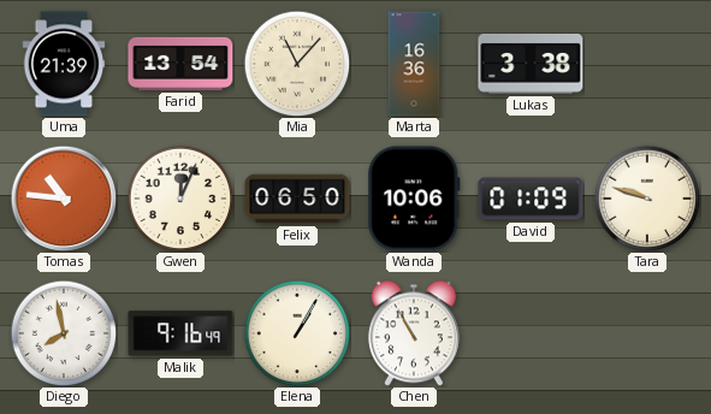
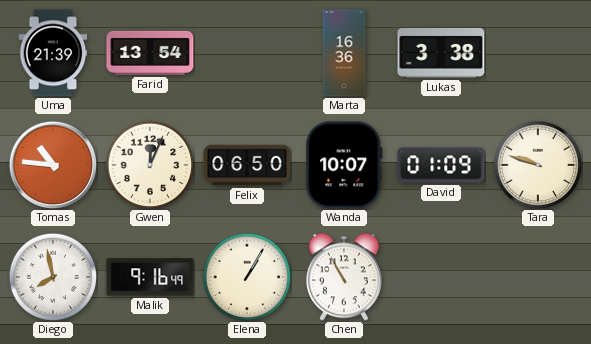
Mia: 11:07 -> none (297, 64)
Wanda: 10:06 -> 10:07 (344, 165)
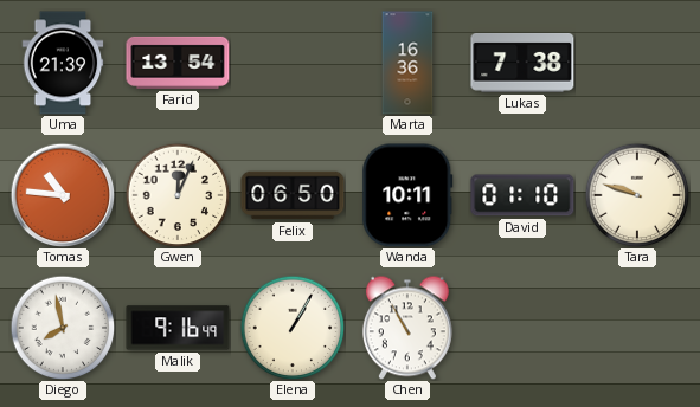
Lukas: 3:38 -> 7:38 (522, 63)
Wanda: 10:07 -> 10:11 (407, 195)
David: 01:09 -> 01:10 (522, 195)
